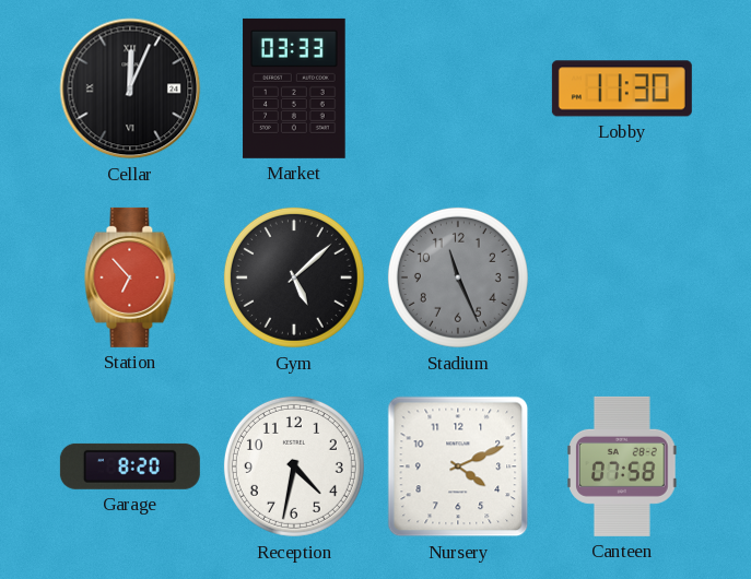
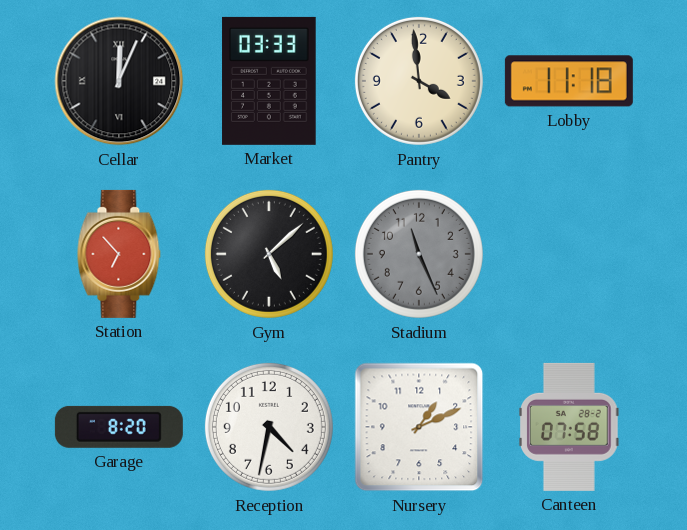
Pantry: none -> 3:59 (419, 81)
Lobby: 11:30 -> 11:18 (569, 81)
Nursery: 4:11 -> 1:11 (419, 427)
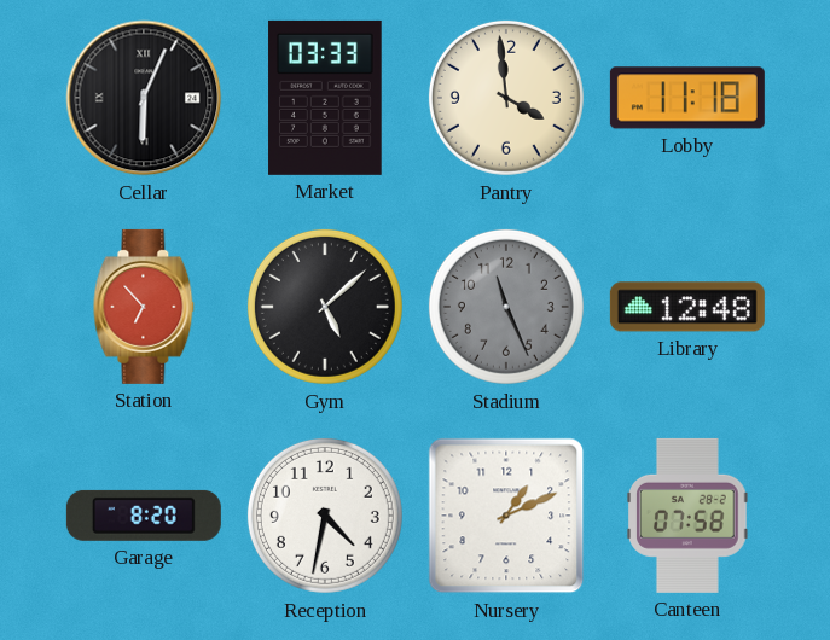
Cellar: 12:04 -> 6:04 (144, 98)
Library: none -> 12:48 (687, 307)
